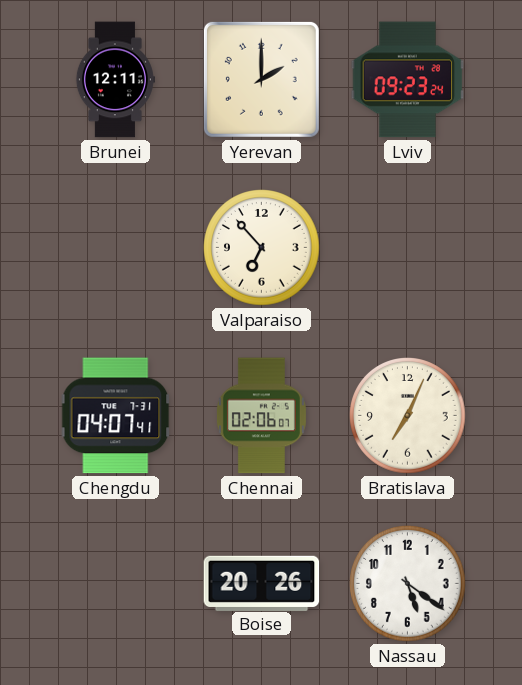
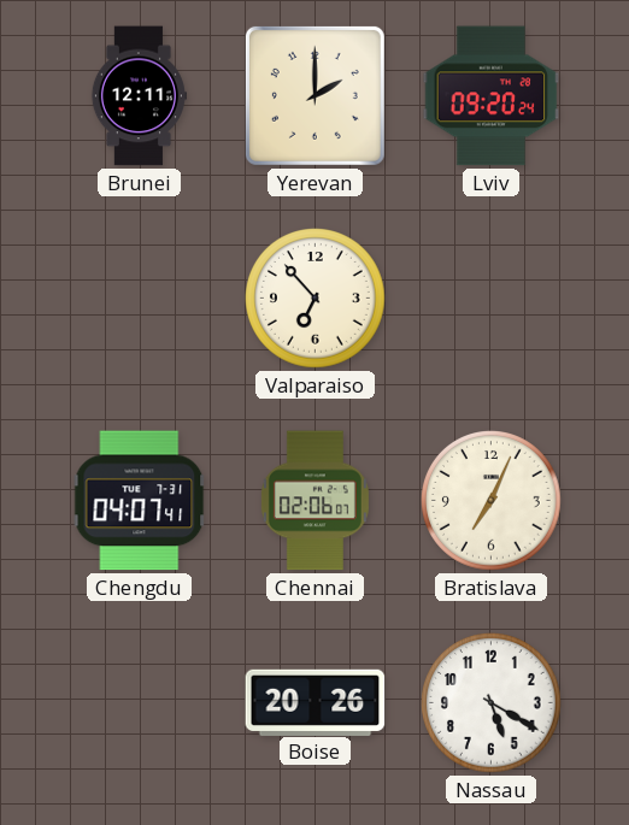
Lviv: 09:23 -> 09:20 (492, 96)
Nassau: 5:21 -> 5:20 (492, 703)
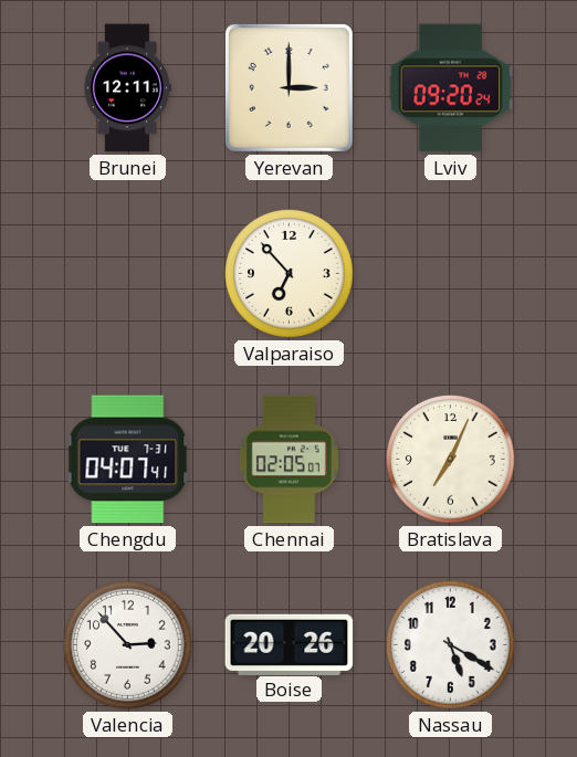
Yerevan: 2:00 -> 3:00 (288, 87)
Chennai: 02:06 -> 02:05 (288, 460)
Valencia: none -> 2:53 (128, 645)
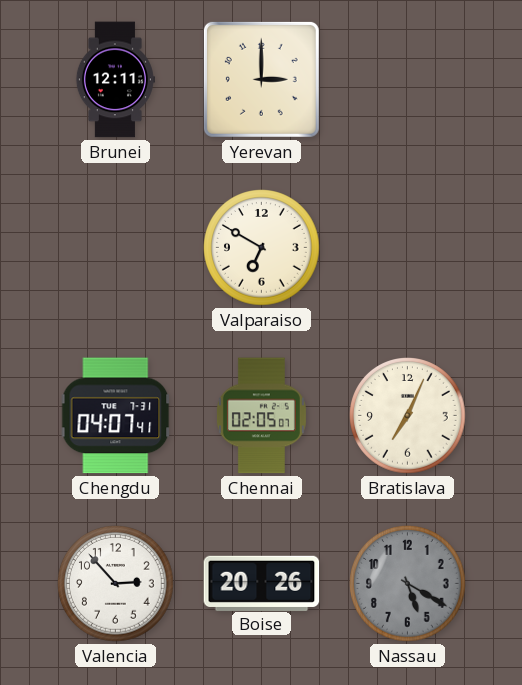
Lviv: 09:20 -> none (451, 88)
Valparaiso: 6:53 -> 6:50 (262, 248)
Nassau dial: white -> grey (408, 584)
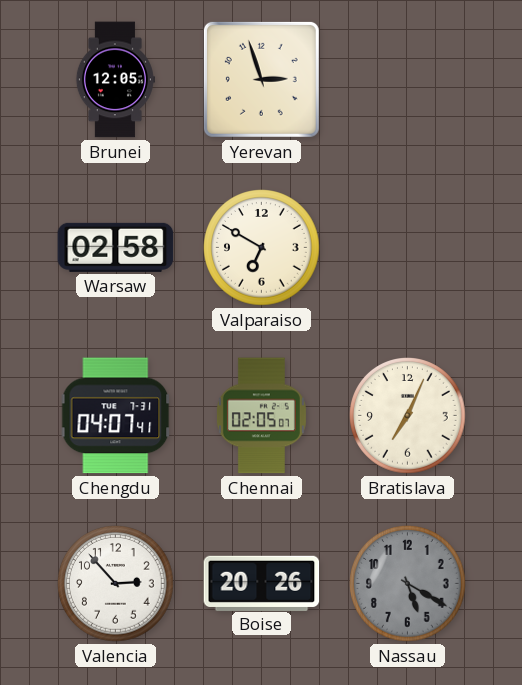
Brunei: 12:11 -> 12:05 (115, 80)
Yerevan: 3:00 -> 2:57 (261, 79)
Warsaw: none -> 02:58 (116, 247)
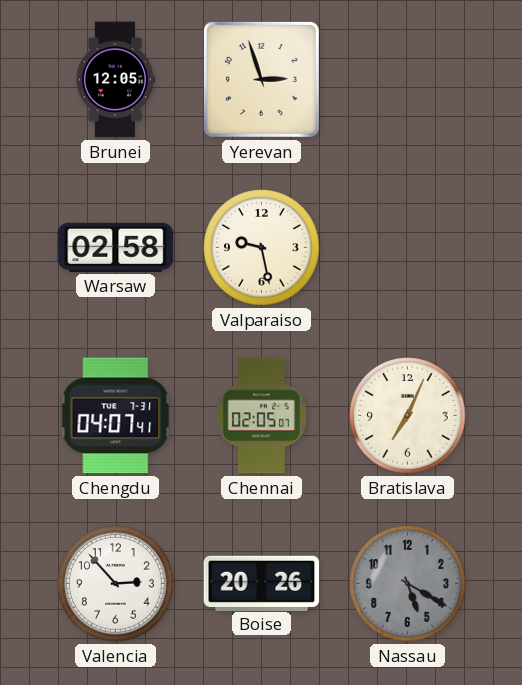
Valparaiso: 6:50 -> 9:28 (262, 248)
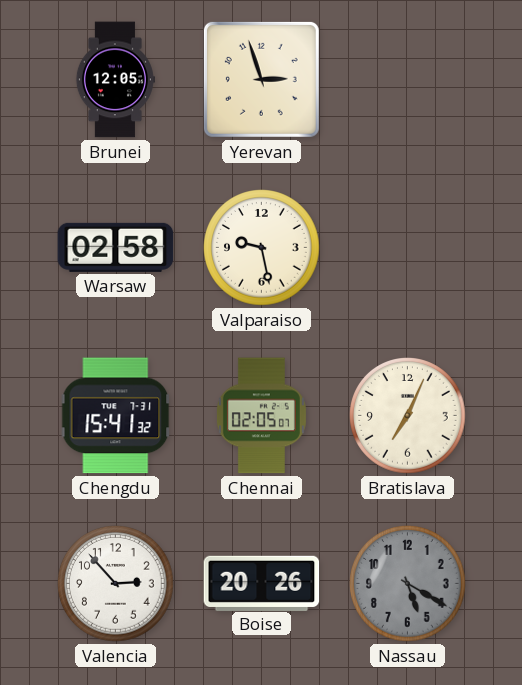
Chengdu: 04:07 -> 15:41 (116, 416)
